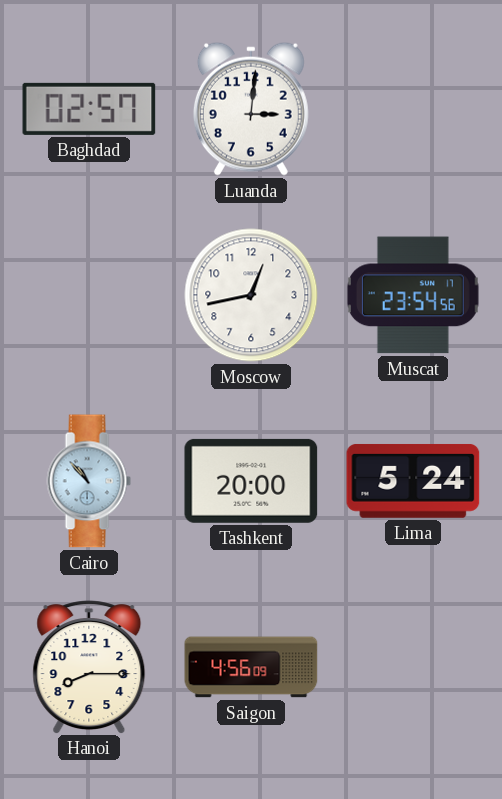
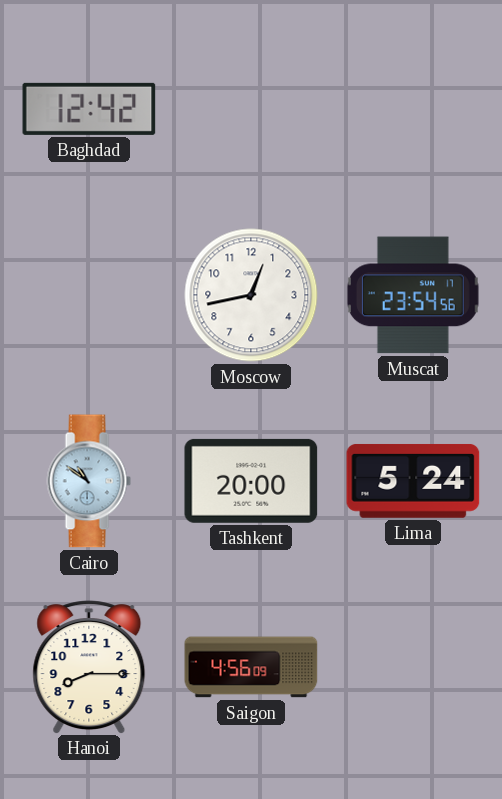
Baghdad: 02:57 -> 12:42 (89, 109)
Luanda: 3:01 -> none (251, 109)
Cairo: 10:53 -> 10:51 (89, 481)
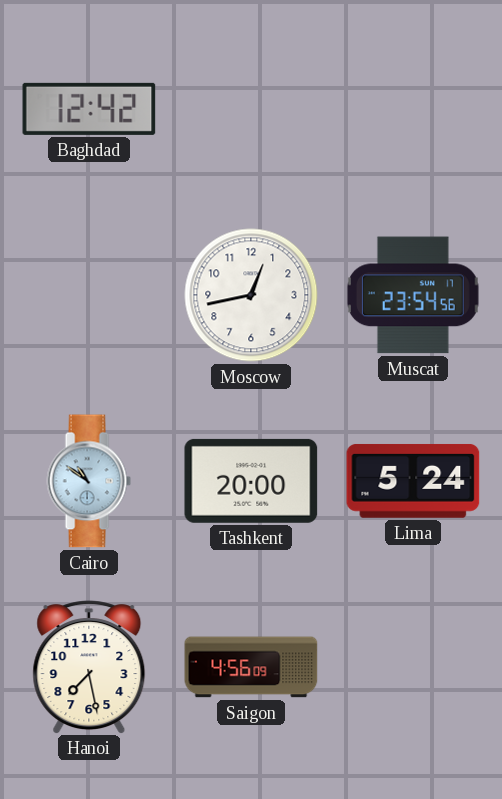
Hanoi: 8:15 -> 7:28 (89, 667)
